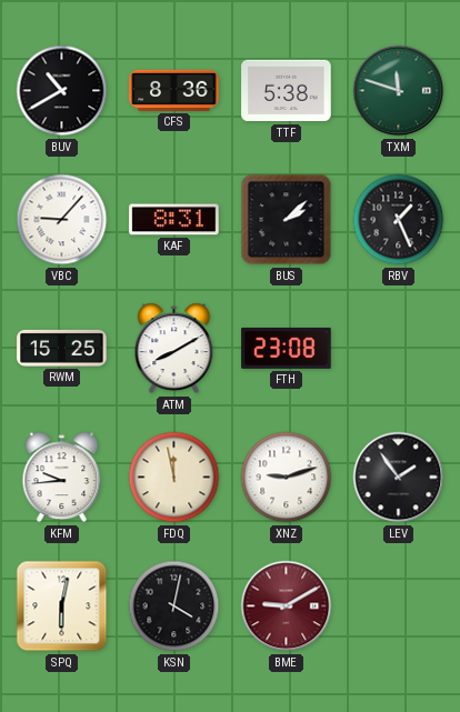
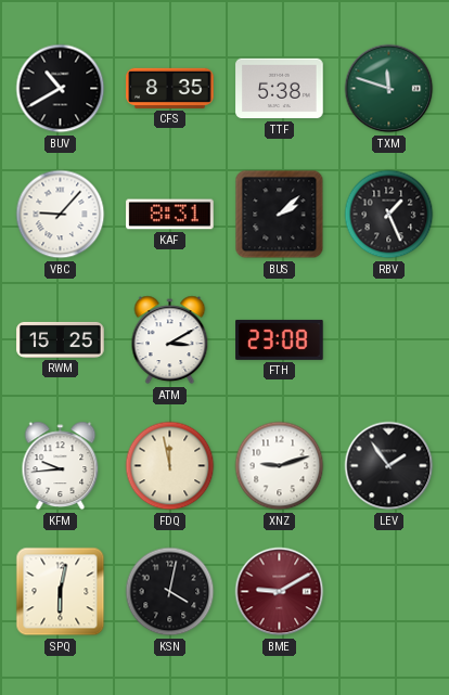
CFS: 8:36 -> 8:35 (170, 88)
ATM: 8:10 -> 3:10 (170, 340)
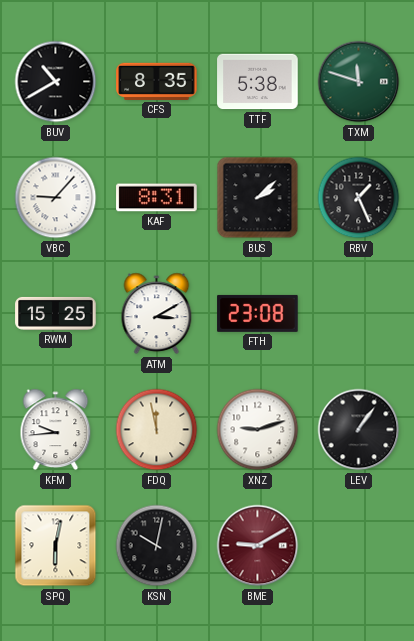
LEV: 1:54 -> 1:06 (359, 430)
KSN: 4:02 -> 10:02 (157, 546)
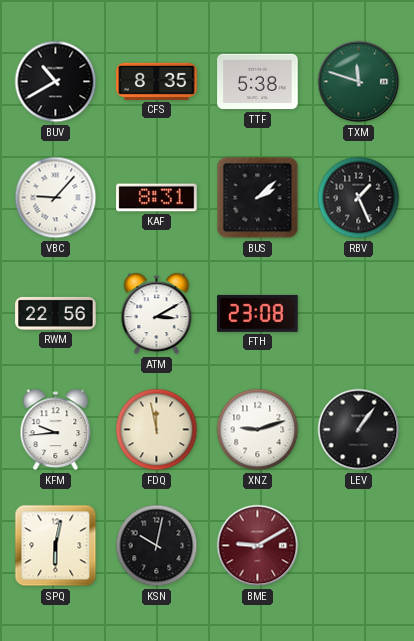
RWM: 15:25 -> 22:56 (56, 313)
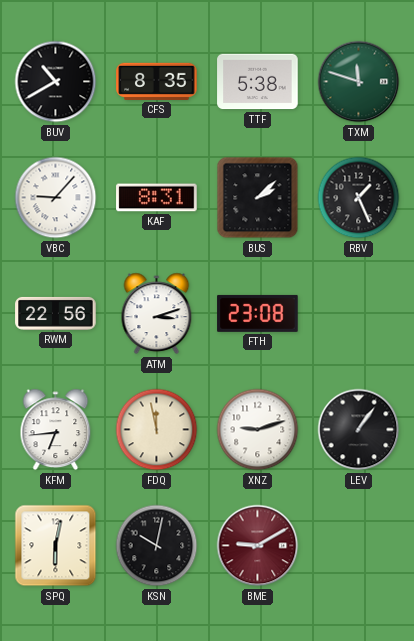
ATM: 3:10 -> 3:12 (157, 314)
KFM: 9:44 -> 6:44 (56, 430)
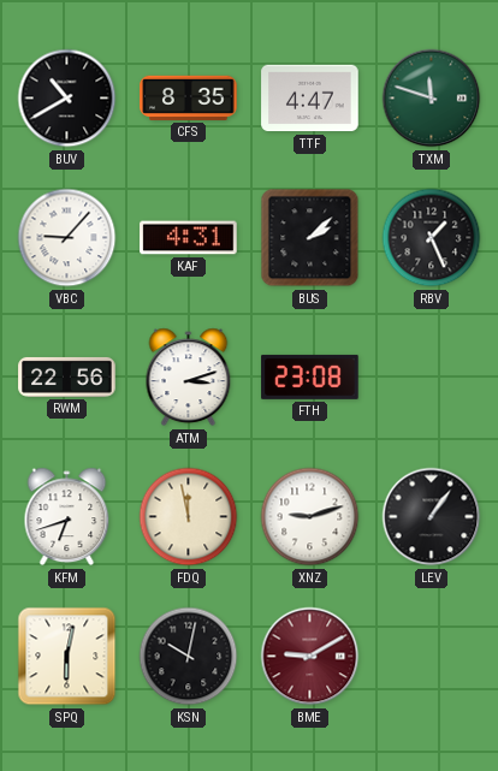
TTF: 5:38 -> 4:47 (310, 99)
KAF: 8:31 -> 4:31 (189, 238)
KFM: 6:44 -> 6:42 (67, 517)
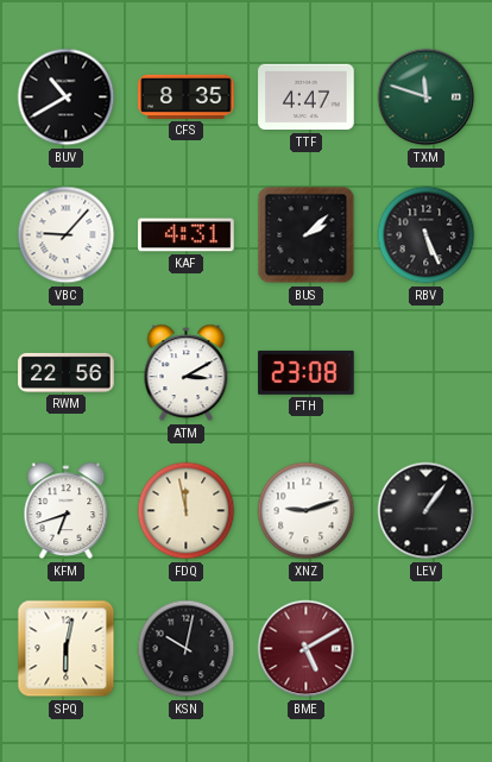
RBV: 1:26 -> 5:26 (427, 235)
ATM: 3:12 -> 3:10 (187, 373)
BME: 9:10 -> 5:10 (307, 649)
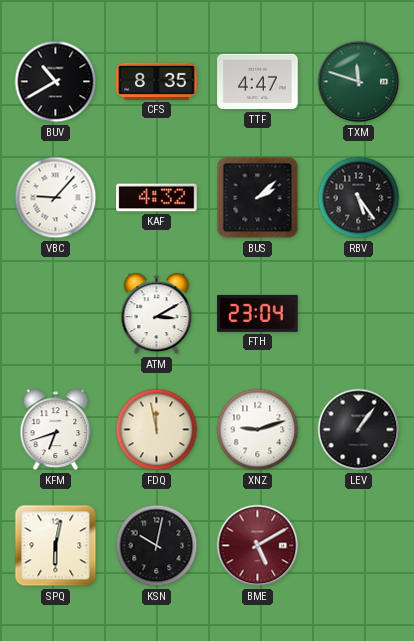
KAF: 4:31 -> 4:32 (157, 198)
RBV: 5:26 -> 5:24 (359, 198)
RWM: 22:56 -> none (67, 372)
FTH: 23:08 -> 23:04 (258, 313)
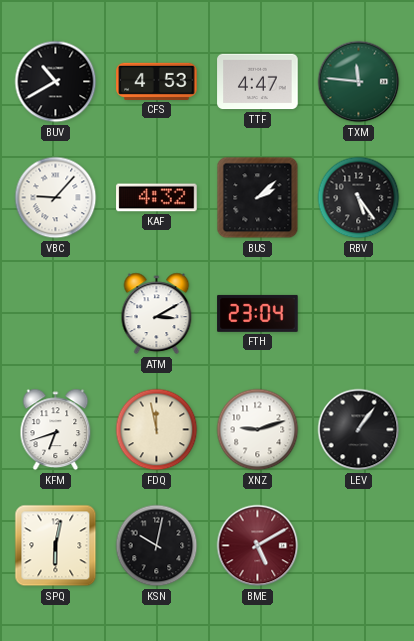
CFS: 8:35 -> 4:53 (157, 81)
TXM: 11:48 -> 11:46 (359, 82)
